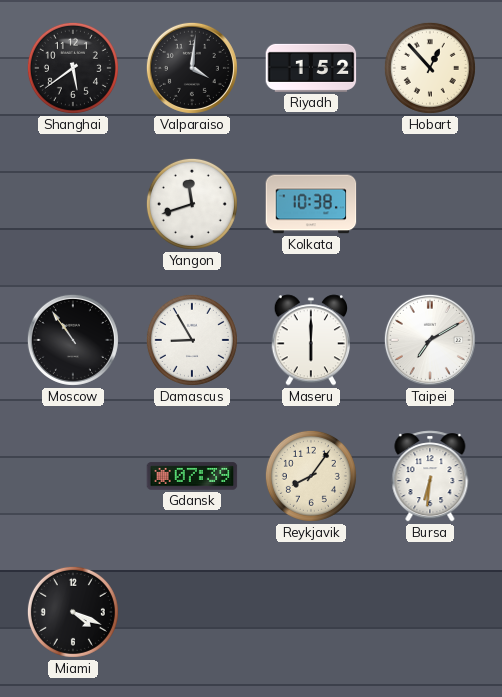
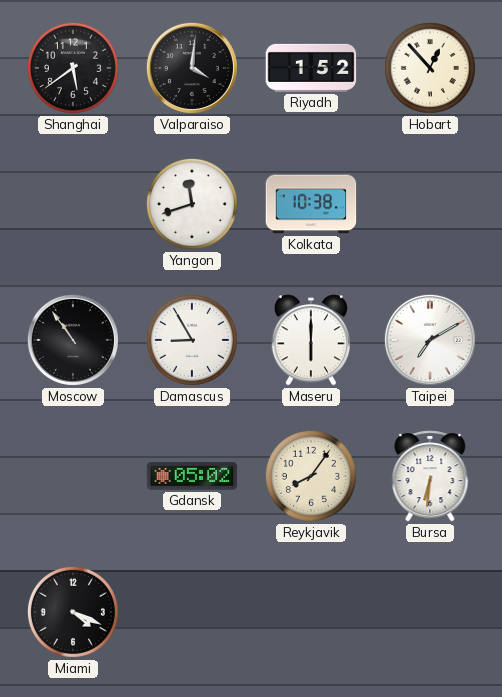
Gdansk: 07:39 -> 05:02 (192, 476)
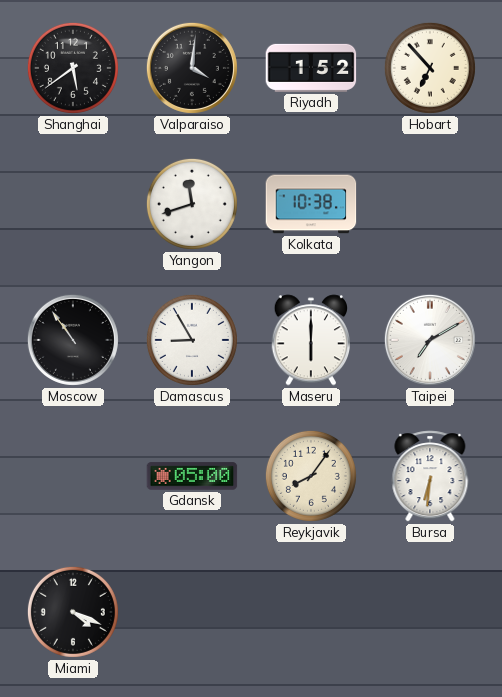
Hobart: 12:53 -> 6:53 (430, 68)
Gdansk: 05:02 -> 05:00 (192, 476)
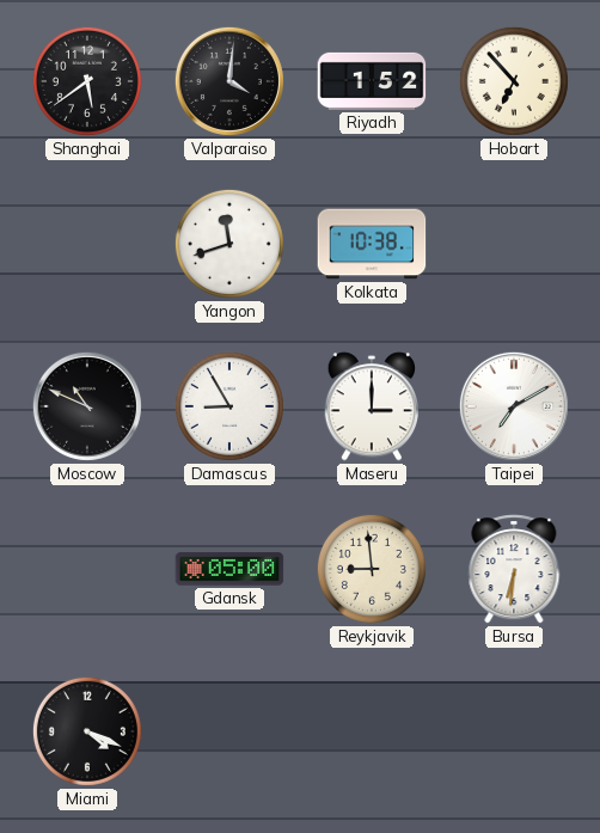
Moscow: 10:54 -> 10:49 (87, 406)
Maseru: 6:00 -> 3:00 (371, 406)
Reykjavik: 8:06 -> 8:59 (372, 569)
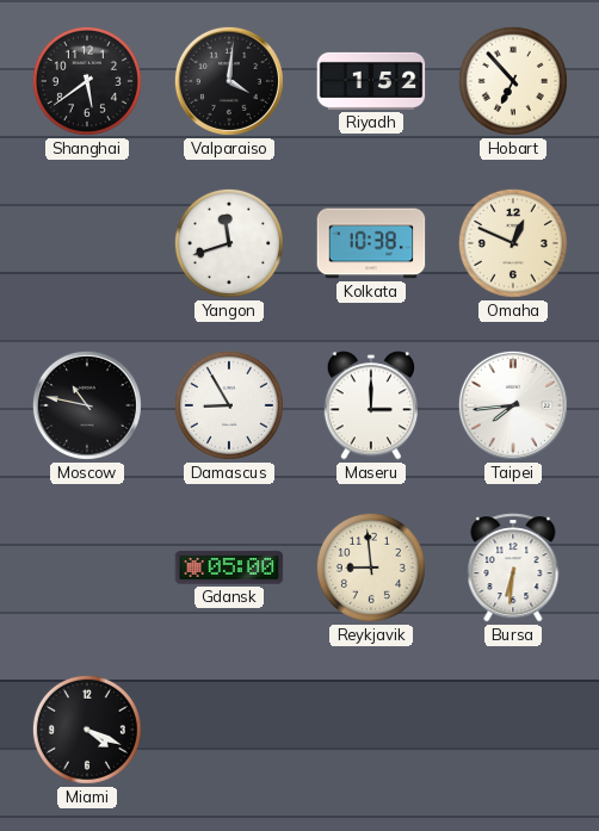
Omaha: none -> 12:49 (513, 243)
Moscow: 10:49 -> 10:47 (87, 405)
Taipei: 7:10 -> 7:44 (513, 405)
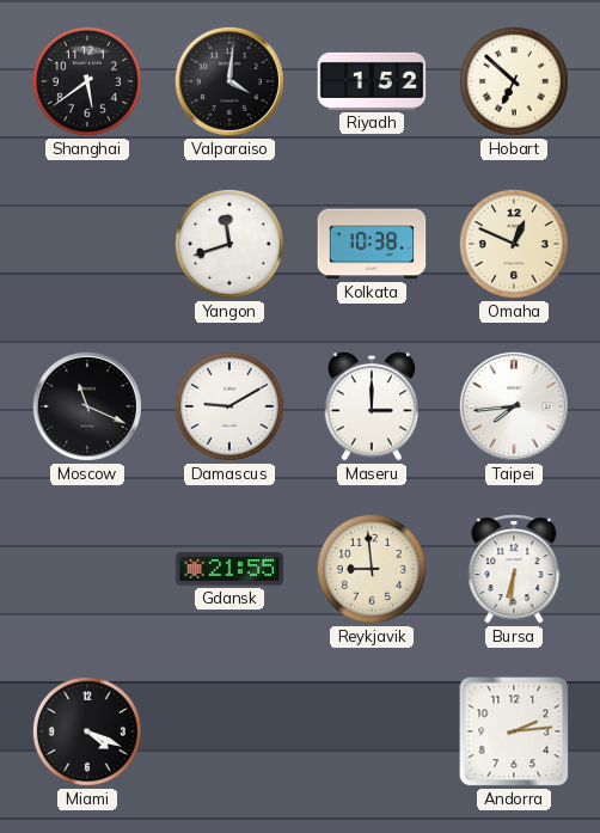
Hobart: 6:53 -> 6:52 (514, 81)
Moscow: 10:47 -> 11:19 (87, 406)
Damascus: 8:55 -> 9:10 (229, 406)
Gdansk: 05:00 -> 21:55 (229, 569)
Andorra: none -> 2:14 (514, 731)
